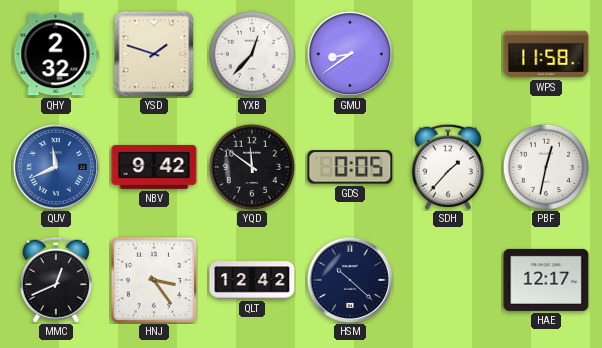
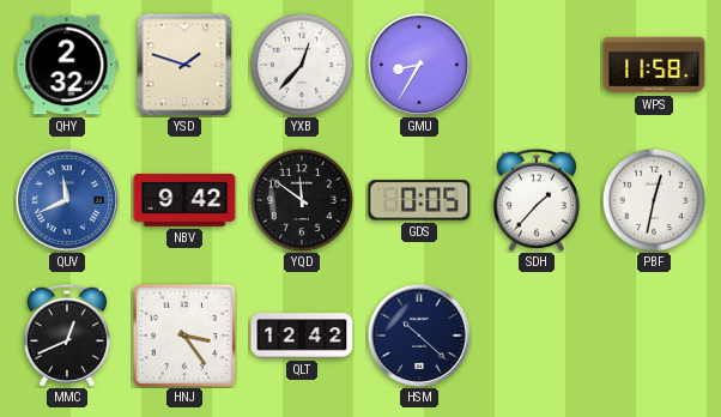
GMU: 8:39 -> 8:35 (419, 65)
HAE: 12:17 -> none (546, 280)
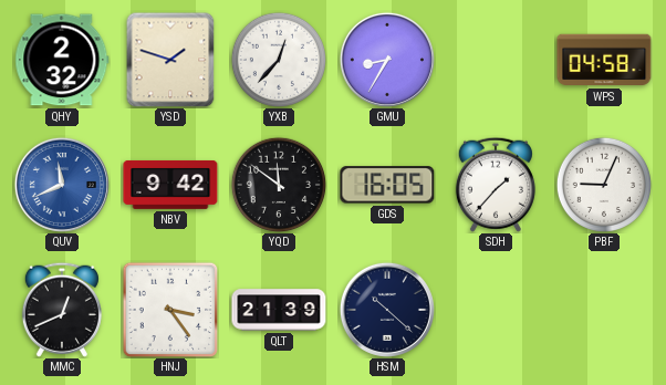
WPS: 11:58 -> 04:58 (604, 60)
GDS: 0:05 -> 16:05 (387, 185)
PBF: 12:32 -> 9:04 (603, 184)
QLT: 12:42 -> 21:39 (279, 310)
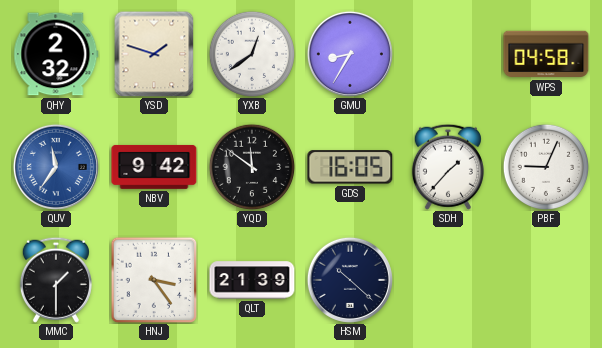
YXB: 12:37 -> 12:39 (251, 53)
QUV: 11:41 -> 11:36 (56, 167)
MMC: 12:41 -> 1:30 (56, 280)
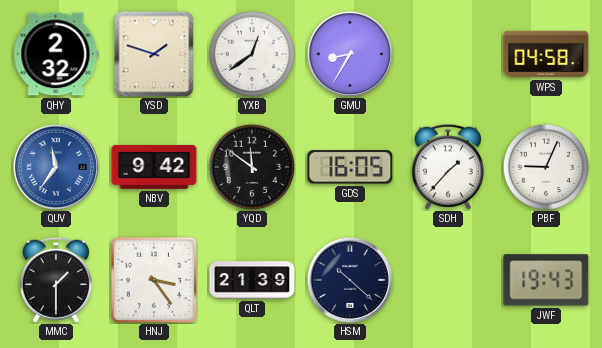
JWF: none -> 19:43 (546, 280)
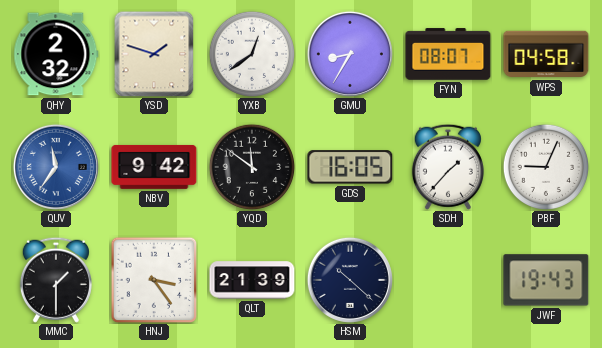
FYN: none -> 08:07 (448, 54)
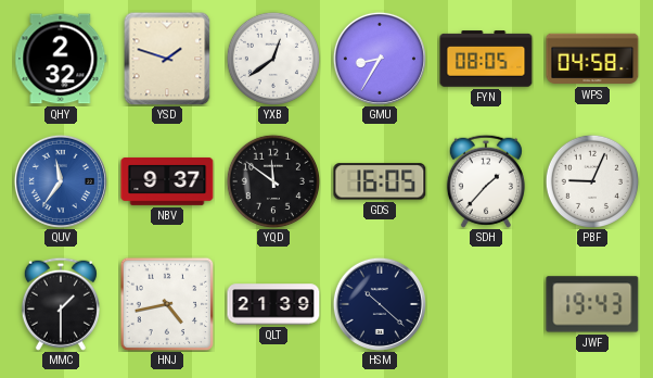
FYN: 08:07 -> 08:05 (486, 59)
NBV: 9:42 -> 9:37 (167, 181)
HNJ: 3:24 -> 4:43 (167, 304)
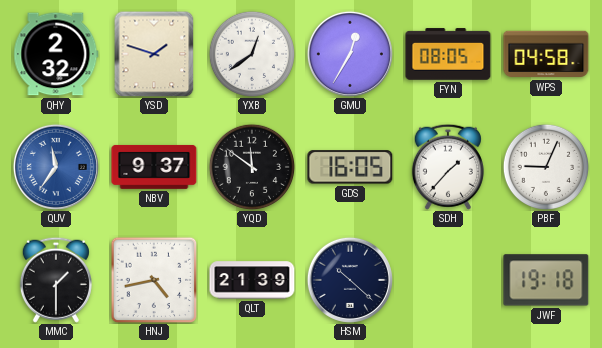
GMU: 8:35 -> 12:35 (350, 54)
JWF: 19:43 -> 19:18 (546, 280)
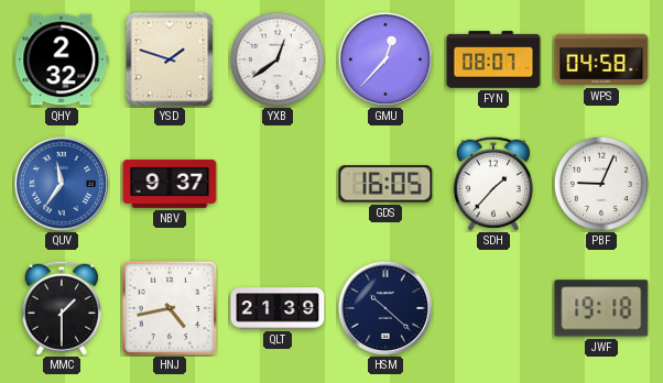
GMU: 12:35 -> 12:37 (385, 59)
FYN: 08:05 -> 08:07 (493, 59)
YQD: 11:51 -> none (251, 166)
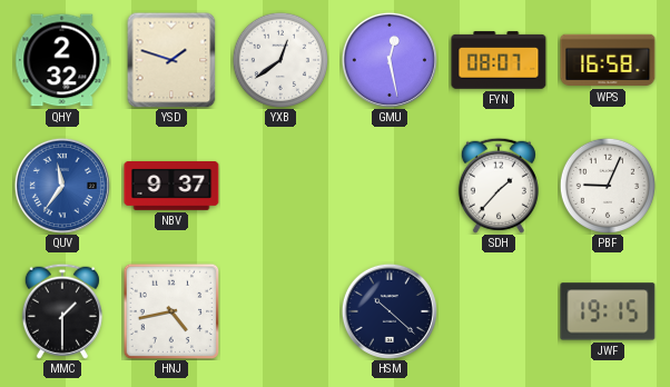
GMU: 12:37 -> 12:28 (390, 60)
WPS: 04:58 -> 16:58 (608, 60)
GDS: 16:05 -> none (385, 184)
QLT: 21:39 -> none (278, 308)
JWF: 19:18 -> 19:15 (608, 311)
